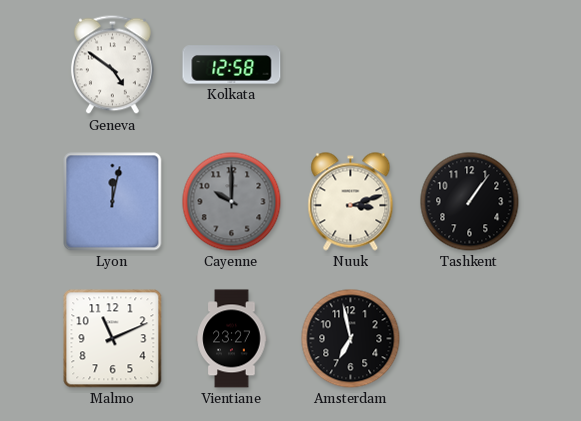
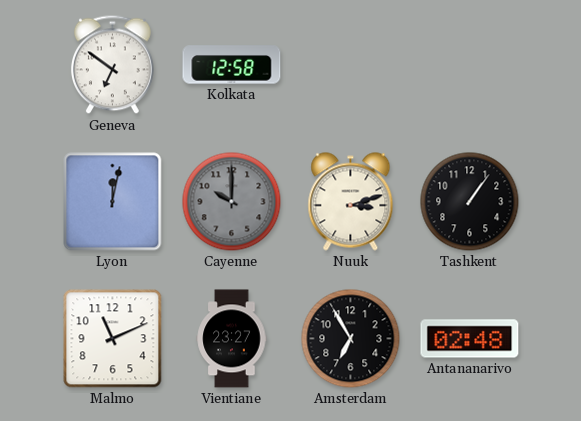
Geneva: 4:51 -> 6:51 (112, 65)
Amsterdam: 6:58 -> 6:55 (351, 339)
Antananarivo: none -> 02:48 (470, 339)
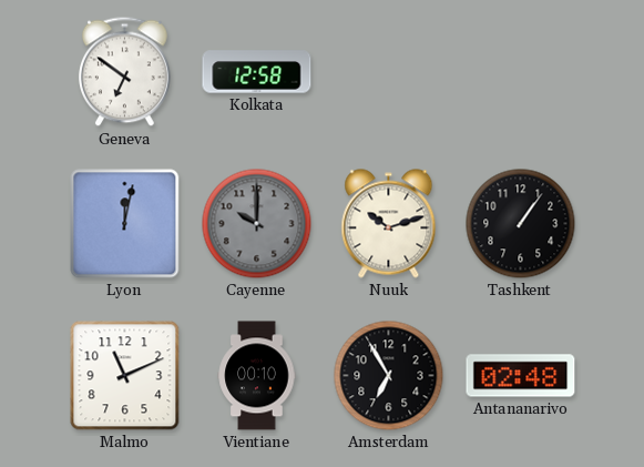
Nuuk: 3:12 -> 10:12 (389, 224)
Vientiane: 23:27 -> 00:10 (257, 376)
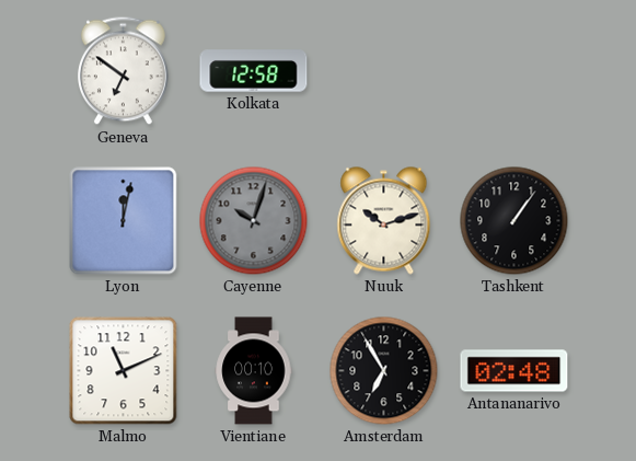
Cayenne: 10:00 -> 10:03 (254, 221)
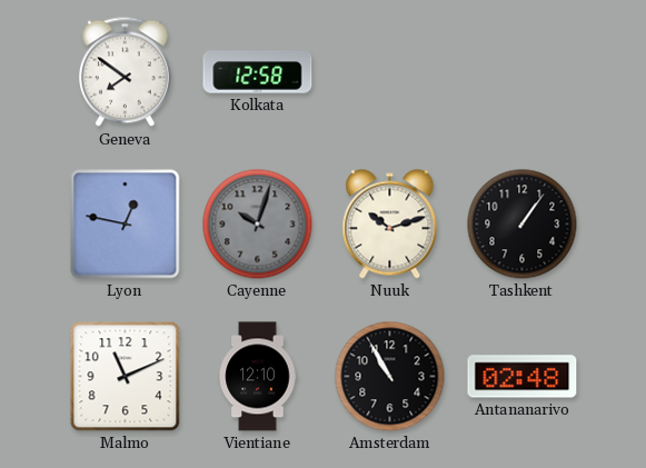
Geneva: 6:51 -> 7:51 (125, 72)
Lyon: 12:02 -> 12:47 (126, 225)
Vientiane: 00:10 -> 12:10 (258, 377)
Amsterdam: 6:55 -> 10:55 (390, 377)
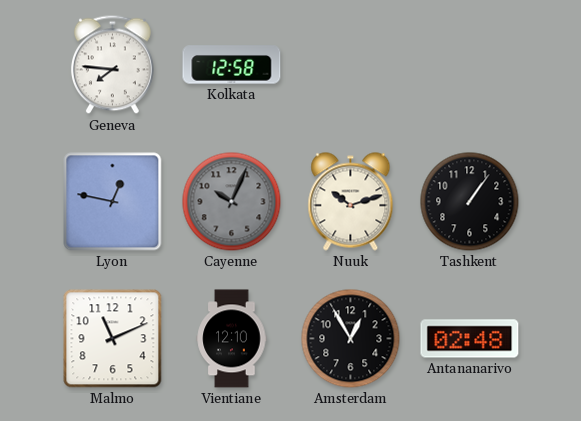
Geneva: 7:51 -> 7:46 (112, 65)
Cayenne: 10:03 -> 10:04 (232, 202)
Amsterdam: 10:55 -> 12:55 (351, 339)
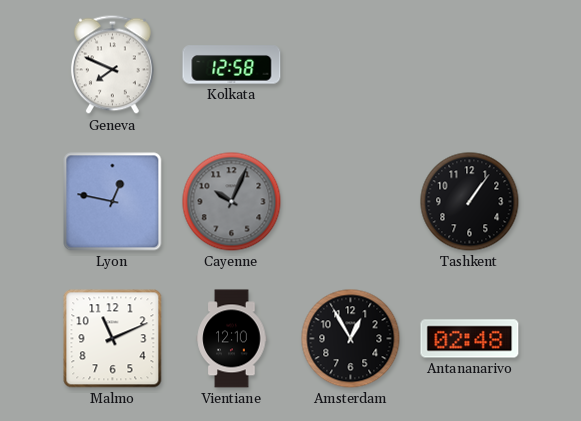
Geneva: 7:46 -> 7:49 (112, 65)
Nuuk: 10:12 -> none (351, 202)
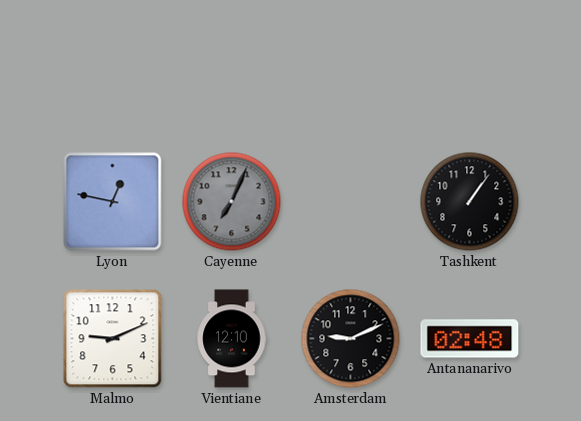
Geneva: 7:49 -> none (112, 65)
Kolkata: 12:58 -> none (232, 65)
Cayenne: 10:04 -> 7:04 (232, 202)
Malmo: 11:11 -> 9:11 (113, 339)
Amsterdam: 12:55 -> 9:11 (351, 339)
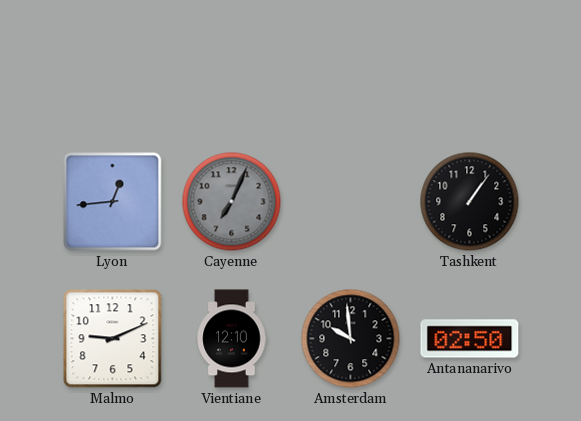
Lyon: 12:47 -> 12:44 (113, 202)
Amsterdam: 9:11 -> 9:59 (351, 339)
Antananarivo: 02:48 -> 02:50 (470, 339)
